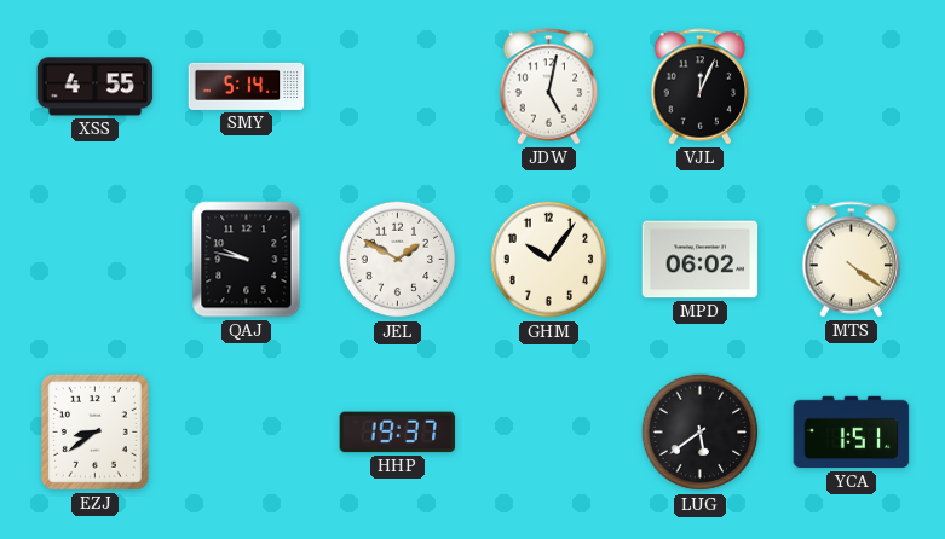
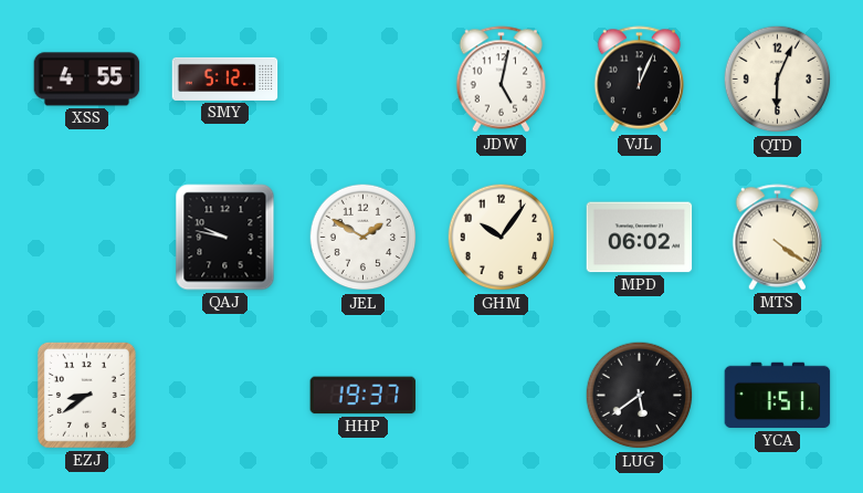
SMY: 5:14 -> 5:12 (225, 78)
QTD: none -> 6:04 (778, 80)
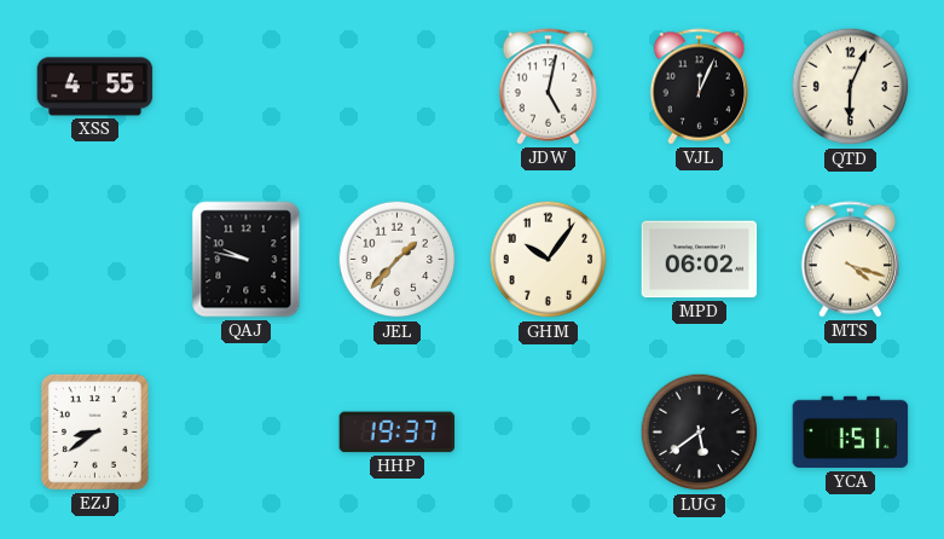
SMY: 5:12 -> none (225, 78)
JEL: 1:50 -> 1:37 (398, 260)
MTS: 4:21 -> 4:18 (851, 260)
